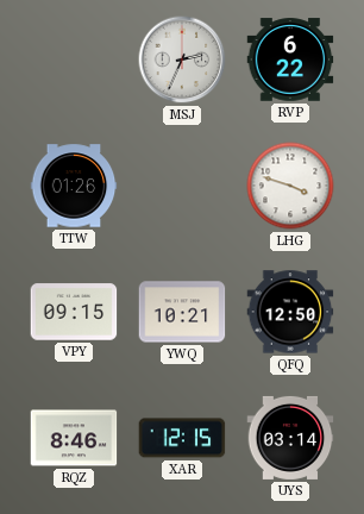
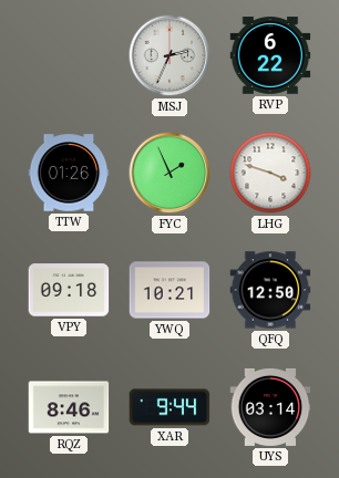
FYC: none -> 1:56 (169, 173)
VPY: 09:15 -> 09:18 (69, 290)
XAR: 12:15 -> 9:44 (169, 407)
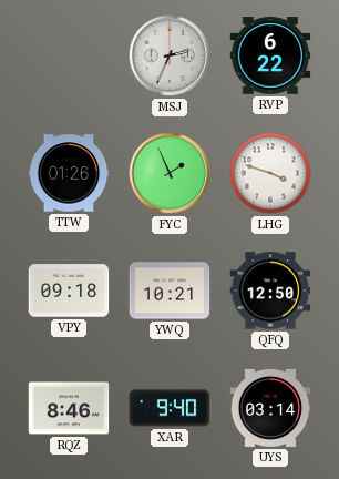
XAR: 9:44 -> 9:40 (169, 408)
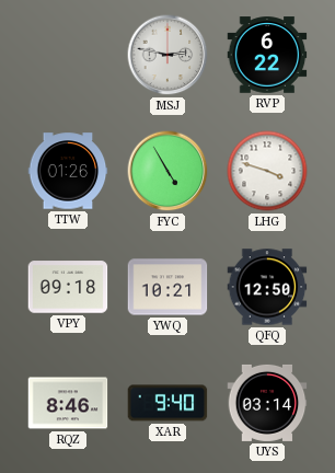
MSJ: 2:34 -> 2:47 (168, 55)
FYC: 1:56 -> 4:55 (168, 171)
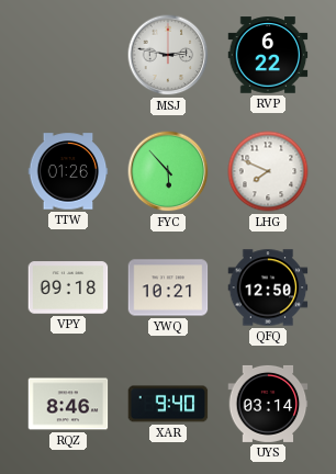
FYC: 4:55 -> 5:53 (168, 171)
LHG: 3:48 -> 7:49 (268, 171)
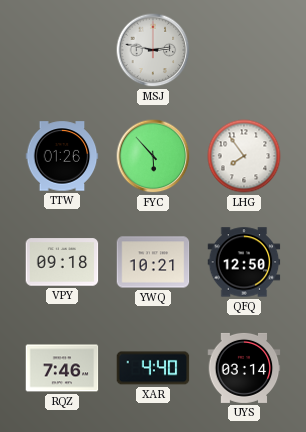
RVP: 6:22 -> none (268, 55)
LHG: 7:49 -> 7:54 (244, 156)
RQZ: 8:46 -> 7:46 (62, 368)
XAR: 9:40 -> 4:40 (153, 368)
